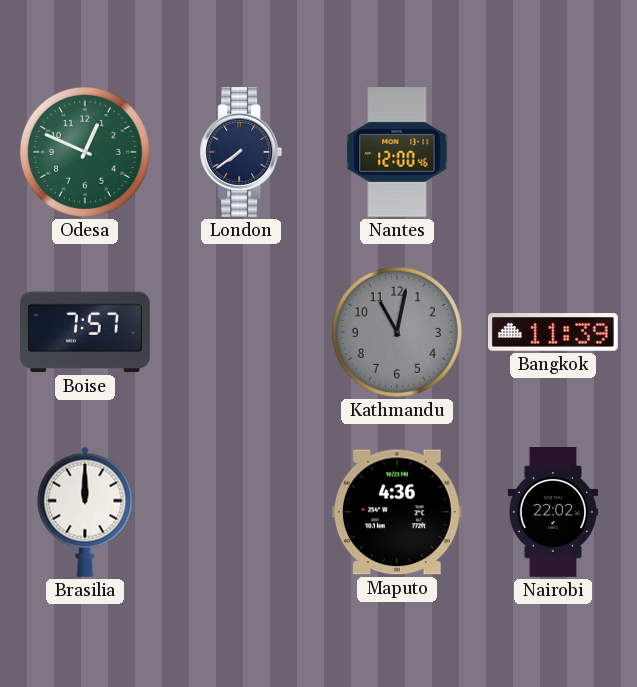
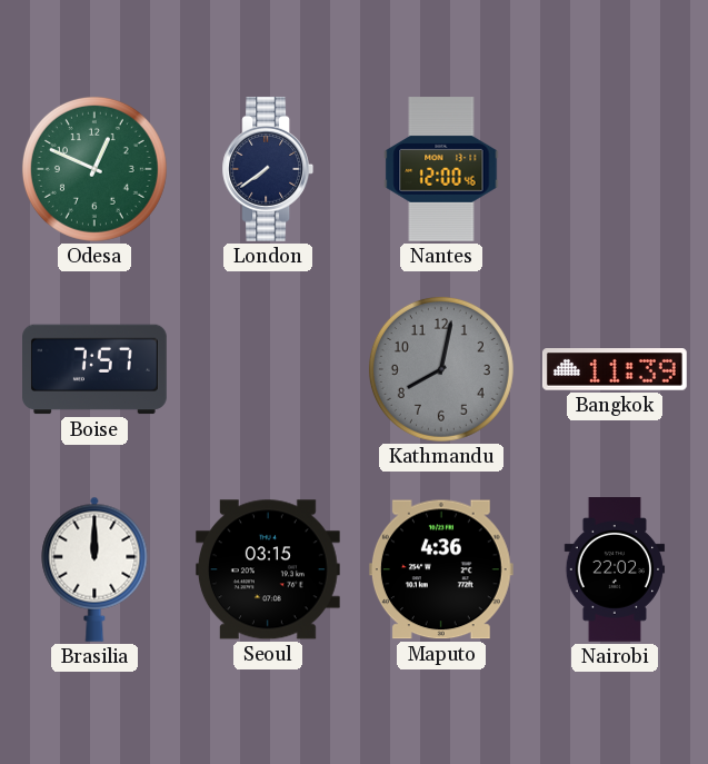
Kathmandu: 11:02 -> 8:02 (441, 369)
Seoul: none -> 03:15 (268, 569)
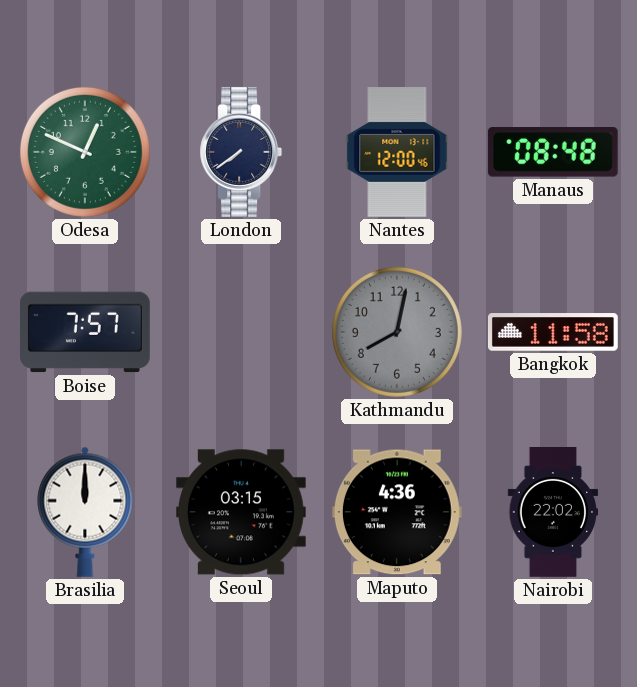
Manaus: none -> 08:48 (553, 152)
Bangkok: 11:39 -> 11:58 (553, 332)
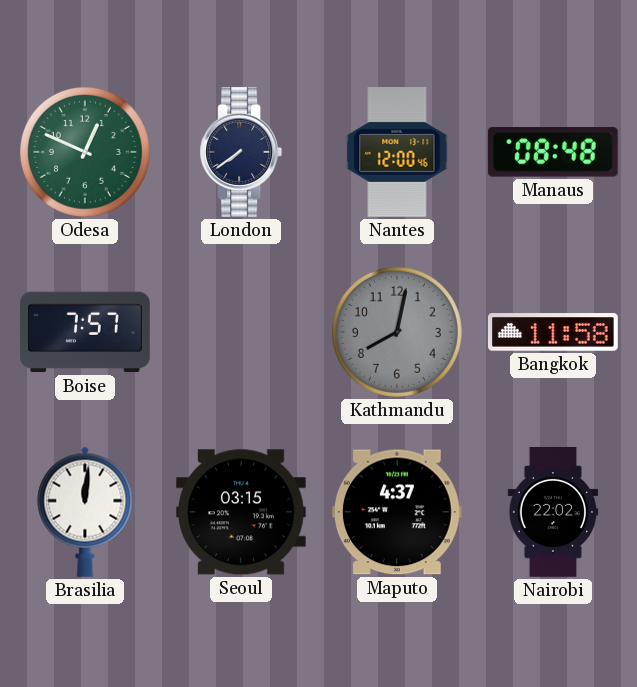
Brasilia: 12:00 -> 12:01 (85, 512)
Maputo: 4:36 -> 4:37 (397, 512)
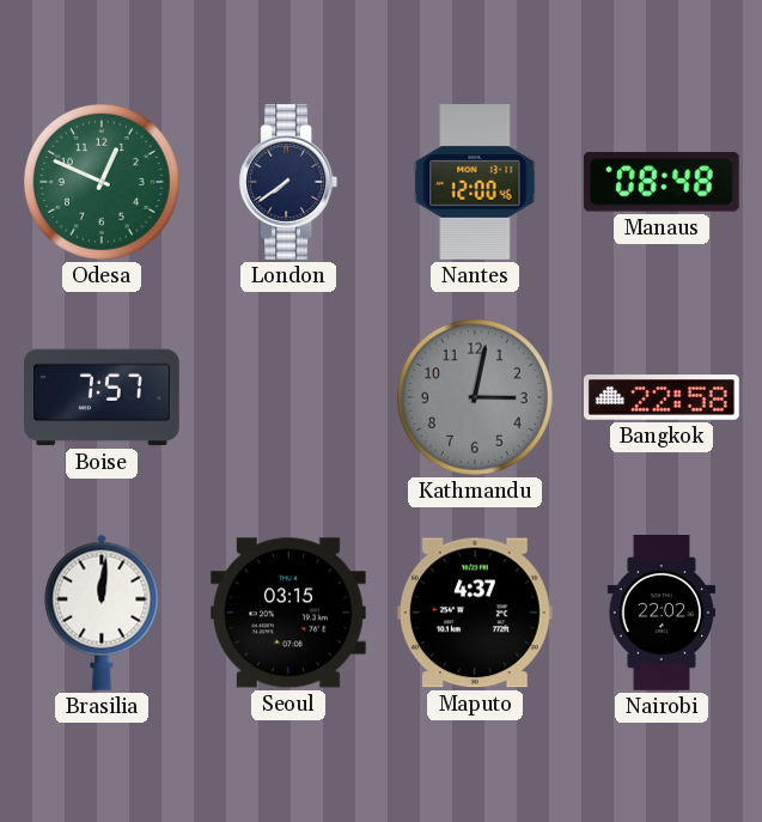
Kathmandu: 8:02 -> 3:02 (475, 397)
Bangkok: 11:58 -> 22:58 (662, 397)
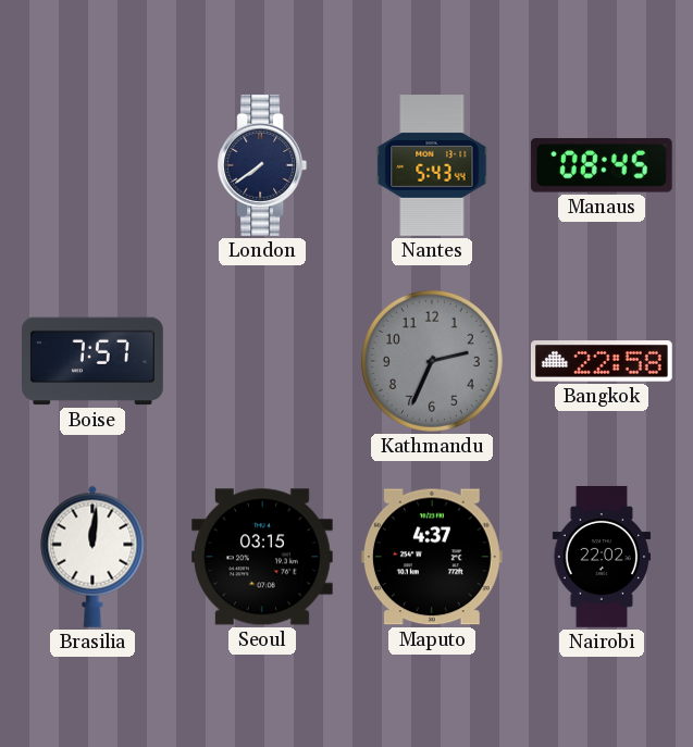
Odesa: 12:49 -> none (102, 182)
Nantes: 12:00 -> 5:43 (432, 166)
Manaus: 08:48 -> 08:45 (602, 165)
Kathmandu: 3:02 -> 2:34 (432, 361)
